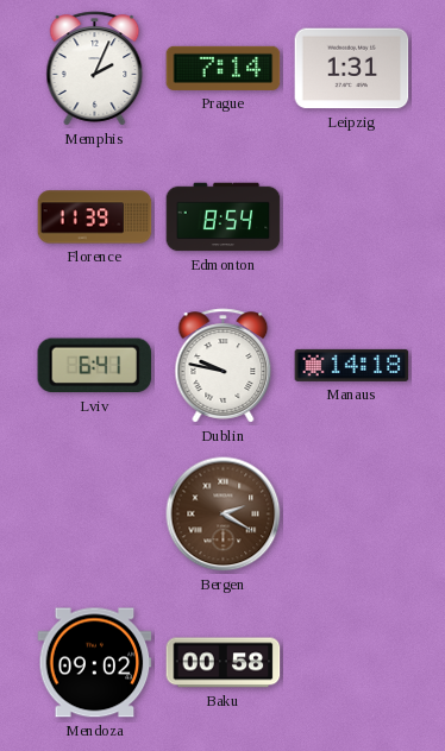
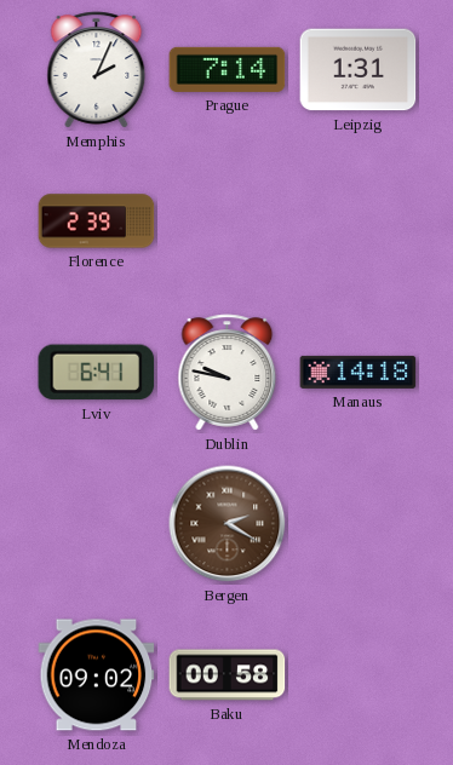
Florence: 11:39 -> 2:39 (97, 222)
Edmonton: 8:54 -> none (224, 217)
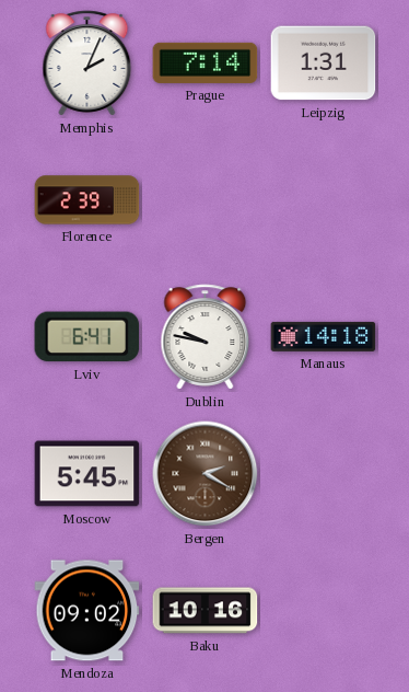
Moscow: none -> 5:45 (87, 474)
Baku: 00:58 -> 10:16 (206, 611)
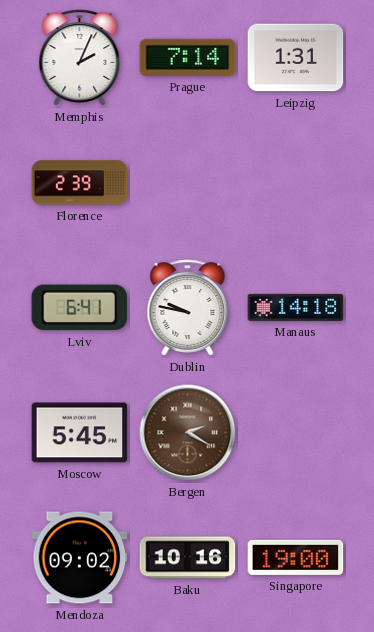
Singapore: none -> 19:00 (296, 557)
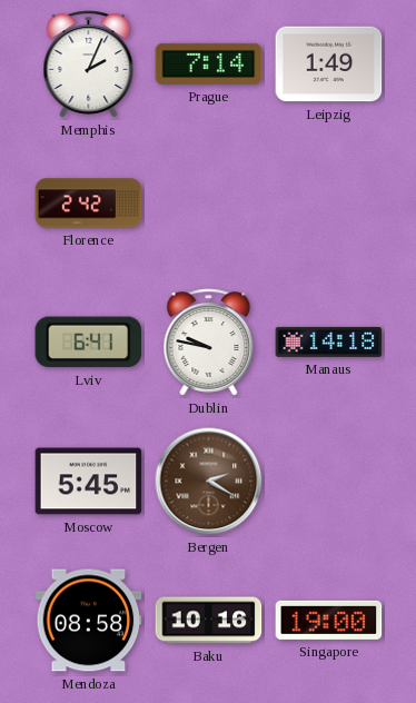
Leipzig: 1:31 -> 1:49 (329, 65)
Florence: 2:39 -> 2:42 (89, 204)
Mendoza: 09:02 -> 08:58 (89, 621)
